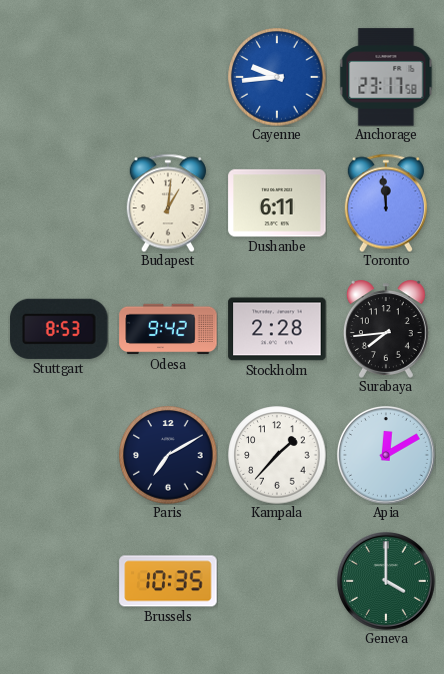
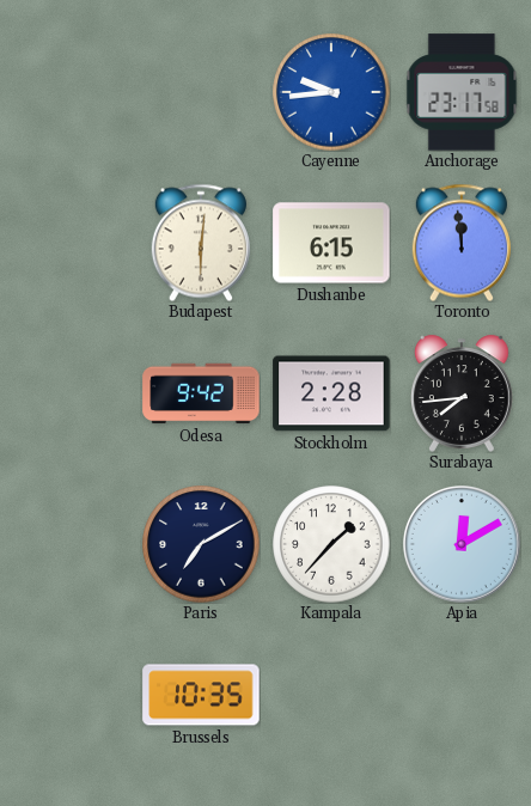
Budapest: 1:01 -> 6:01 (201, 243)
Dushanbe: 6:11 -> 6:15 (331, 243)
Stuttgart: 8:53 -> none (59, 329)
Geneva: 4:00 -> none (386, 581)
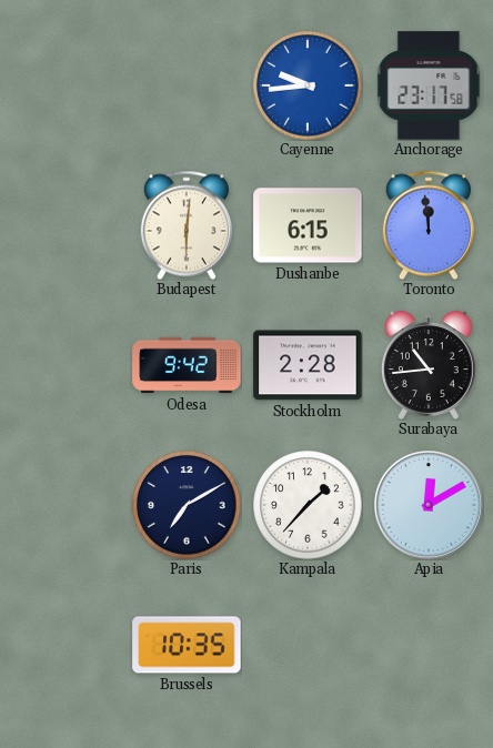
Surabaya: 7:44 -> 10:44 (429, 365)
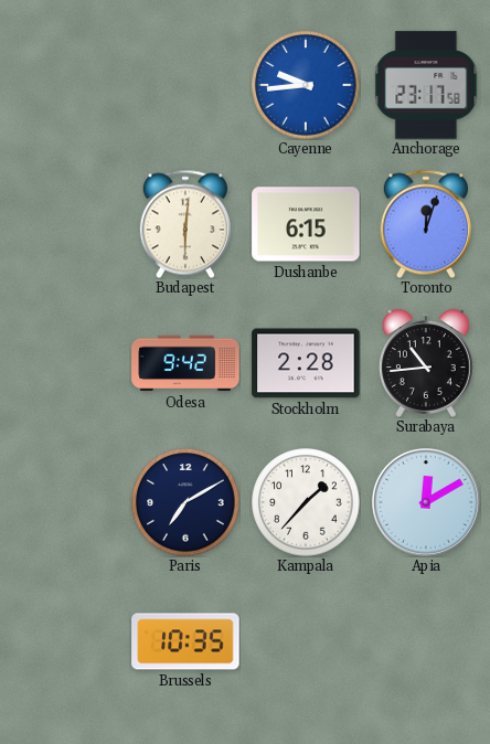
Toronto: 11:59 -> 12:03 (426, 224)
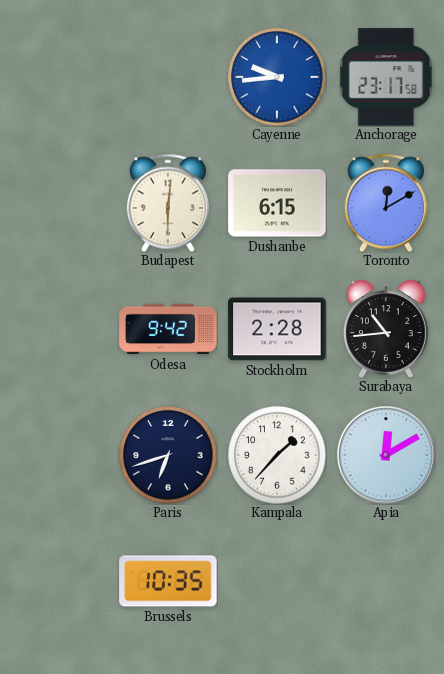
Toronto: 12:03 -> 12:10 (386, 203)
Paris: 7:10 -> 6:42 (168, 455)
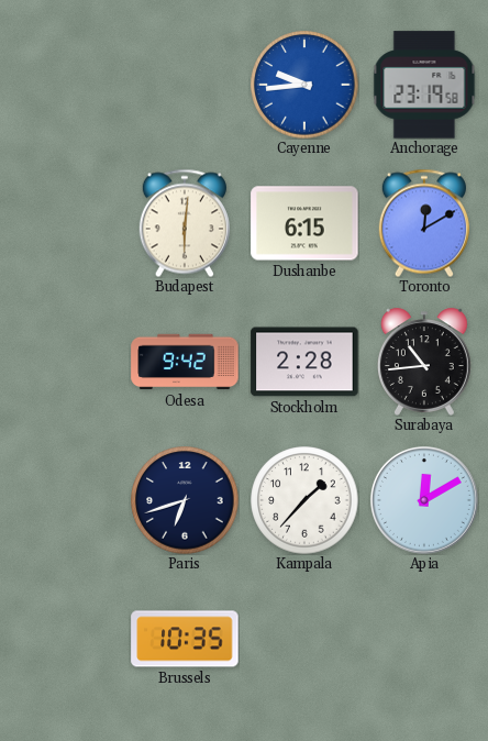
Anchorage: 23:17 -> 23:19 (424, 85)
